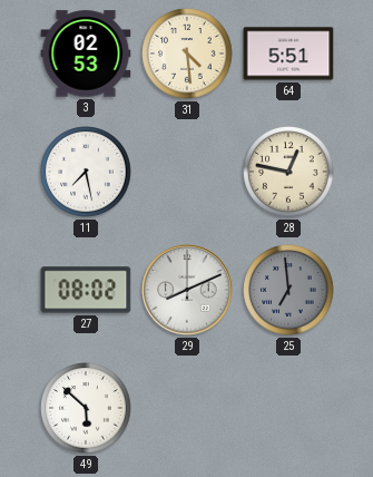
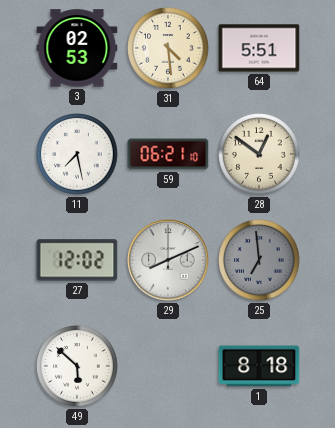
59: none -> 06:21 (168, 154)
28: 12:47 -> 12:51 (259, 154)
27: 08:02 -> 12:02 (77, 260)
1: none -> 8:18 (259, 366)
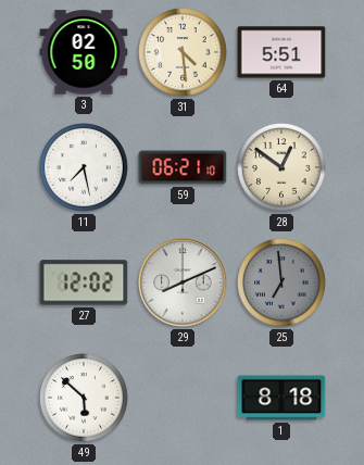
3: 02:53 -> 02:50 (84, 52)
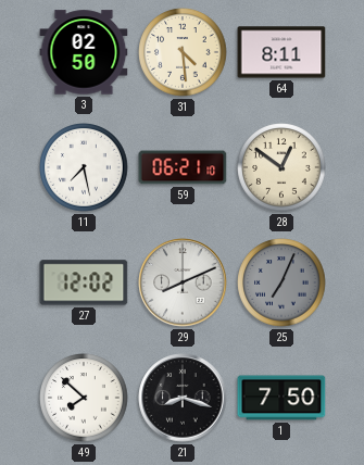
64: 5:51 -> 8:11 (281, 52)
25: 6:59 -> 7:04 (281, 282)
49: 5:52 -> 7:52 (84, 398)
21: none -> 8:18 (183, 398)
1: 8:18 -> 7:50 (281, 398)
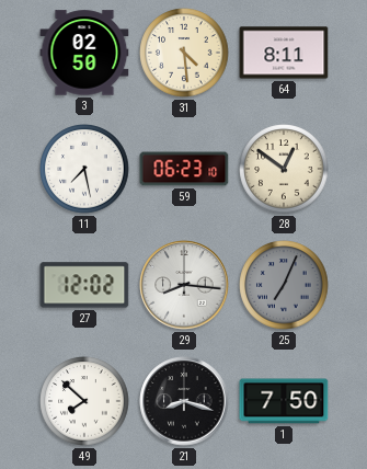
59: 06:21 -> 06:23 (184, 169)
29: 8:11 -> 8:16 (184, 285)
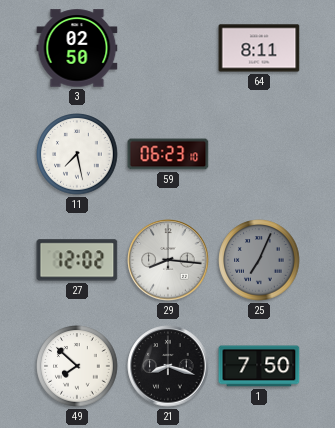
31: 4:29 -> none (184, 53)
28: 12:51 -> none (284, 169)
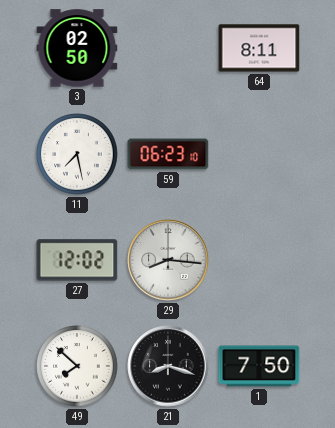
25: 7:04 -> none (259, 260)
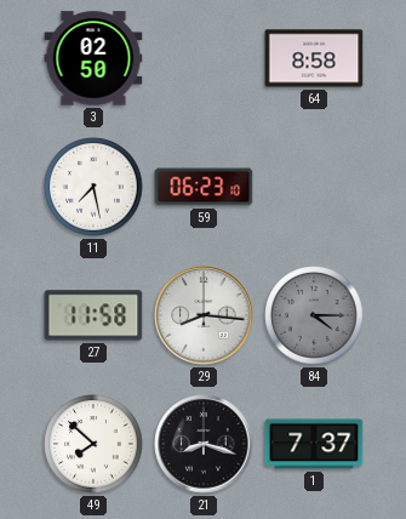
64: 8:11 -> 8:58 (314, 58)
27: 12:02 -> 11:58 (93, 315)
84: none -> 4:15 (314, 315)
1: 7:50 -> 7:37 (314, 444)
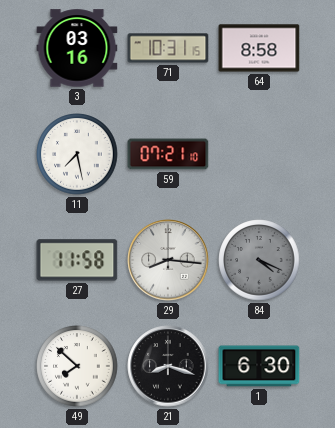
3: 02:50 -> 03:16 (77, 48)
71: none -> 10:31 (168, 48)
59: 06:23 -> 07:21 (168, 154)
84: 4:15 -> 4:19 (259, 260)
1: 7:37 -> 6:30 (259, 366)
